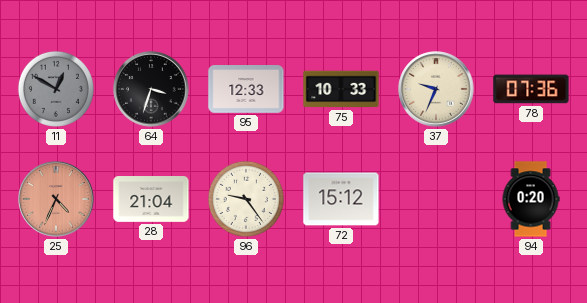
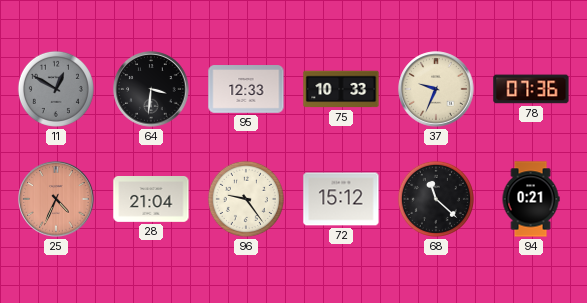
64: 3:33 -> 3:31 (151, 89)
68: none -> 11:22 (436, 199)
94: 0:20 -> 0:21 (531, 199)
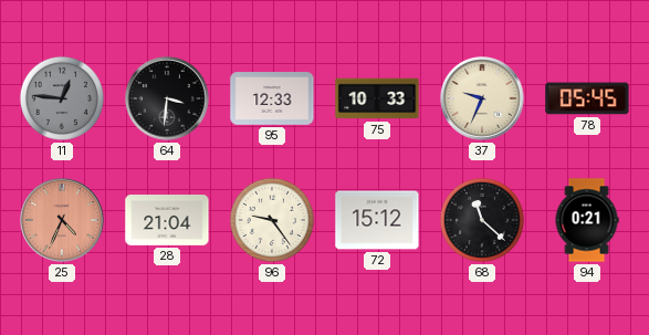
11: 12:50 -> 12:46 (62, 98)
78: 07:36 -> 05:45 (587, 98)
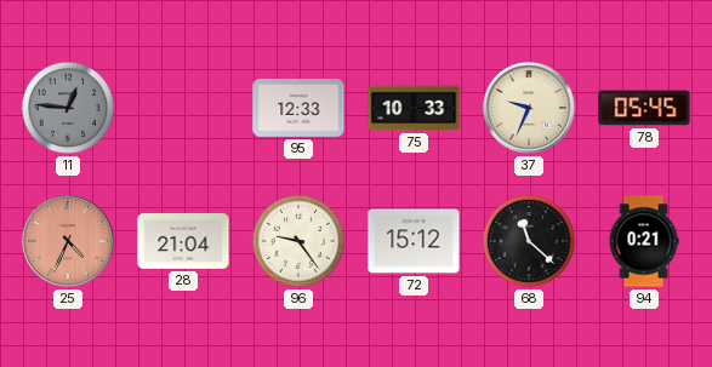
64: 3:31 -> none (167, 98)
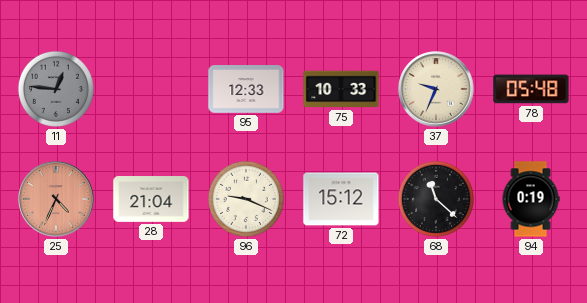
78: 05:45 -> 05:48 (531, 89)
96: 9:24 -> 9:19 (246, 199)
94: 0:21 -> 0:19 (531, 199)
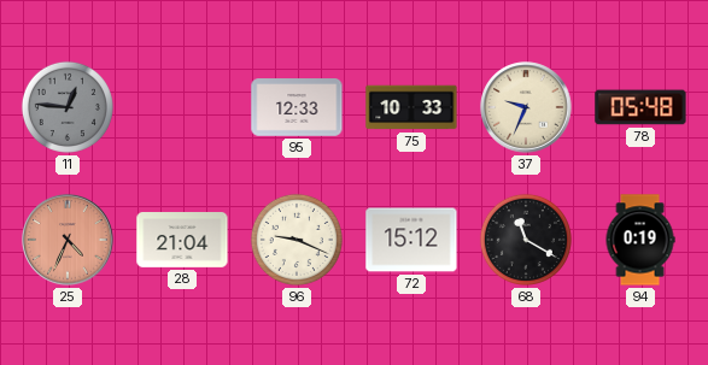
68: 11:22 -> 11:20 (526, 240)
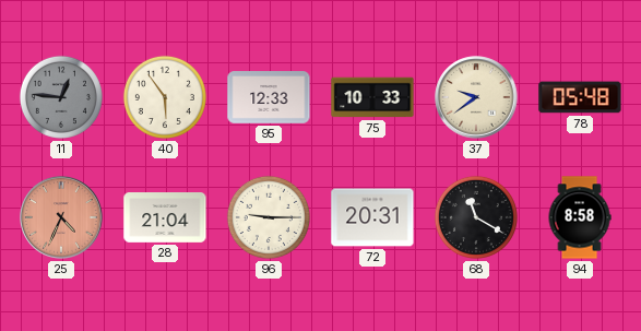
40: none -> 5:54 (165, 97)
37: 9:34 -> 9:39 (476, 97)
96: 9:19 -> 9:15 (269, 217)
72: 15:12 -> 20:31 (372, 217)
94: 0:19 -> 8:58 (580, 217)
